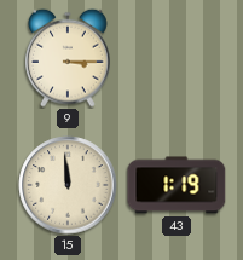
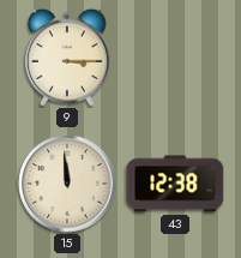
43: 1:19 -> 12:38 (175, 184)
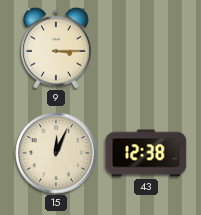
15: 11:59 -> 12:04 (56, 153)
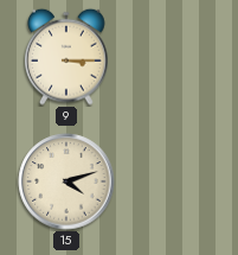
15: 12:04 -> 4:12 (66, 181)
43: 12:38 -> none (146, 153)
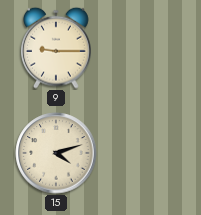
9: 3:15 -> 9:15 (57, 48)
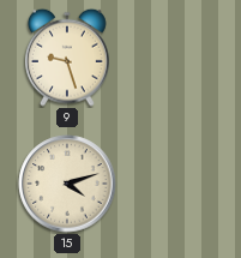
9: 9:15 -> 9:27 (68, 58)
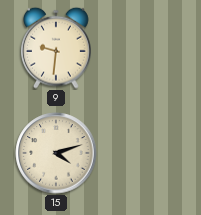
9: 9:27 -> 9:31 (57, 48)
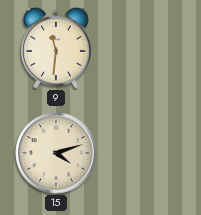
9: 9:31 -> 11:31 (57, 48)
